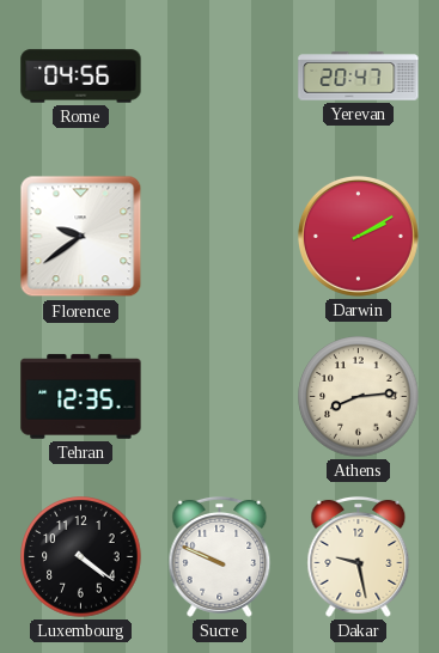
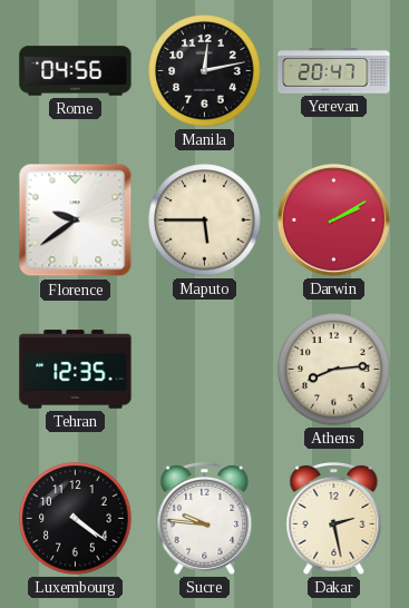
Manila: none -> 12:13 (205, 71)
Maputo: none -> 5:45 (205, 220)
Sucre: 9:49 -> 9:46 (205, 518)
Dakar: 9:28 -> 2:28 (334, 518)
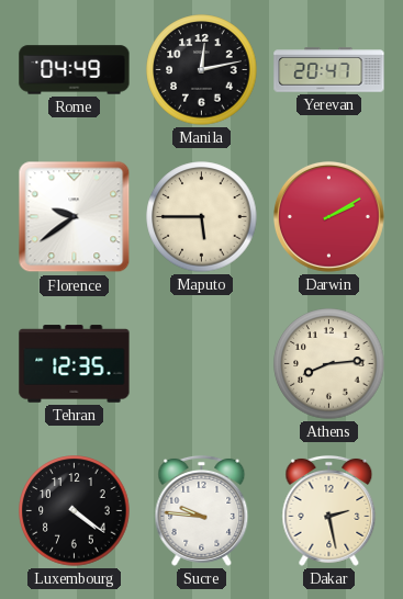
Rome: 04:56 -> 04:49 (75, 70)
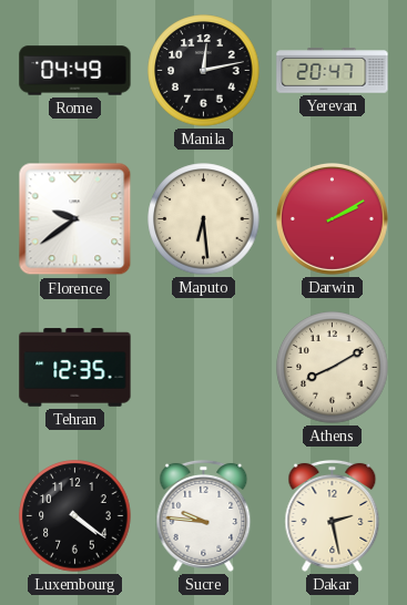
Maputo: 5:45 -> 6:29 (204, 219)
Athens: 8:14 -> 8:10 (333, 368)
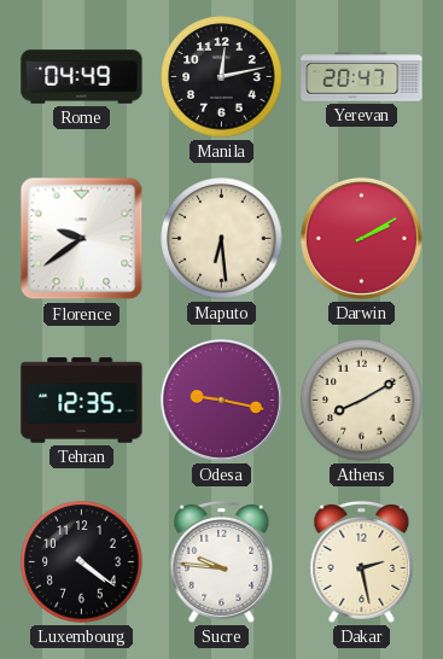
Odesa: none -> 9:17 (221, 400)
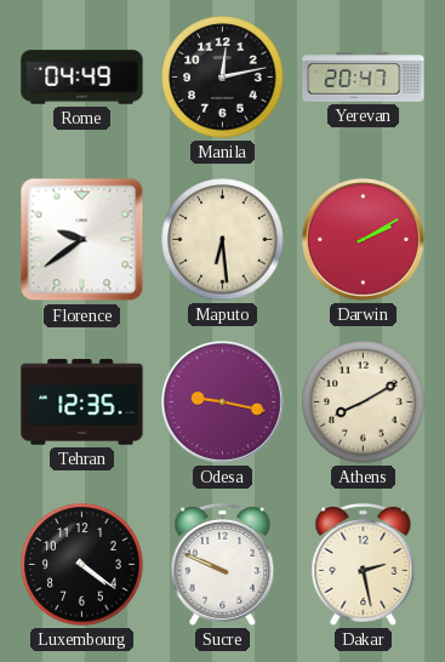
Sucre: 9:46 -> 9:49 (223, 564)
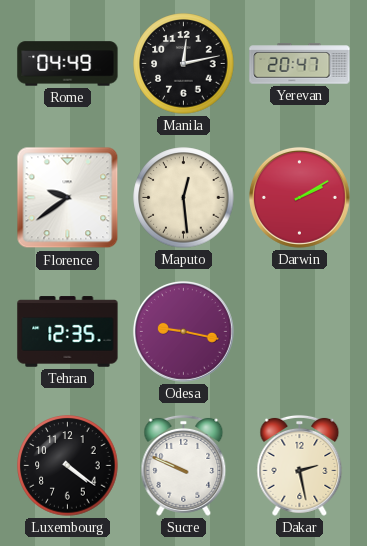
Maputo: 6:29 -> 12:29 (184, 198)
Athens: 8:10 -> none (364, 403)
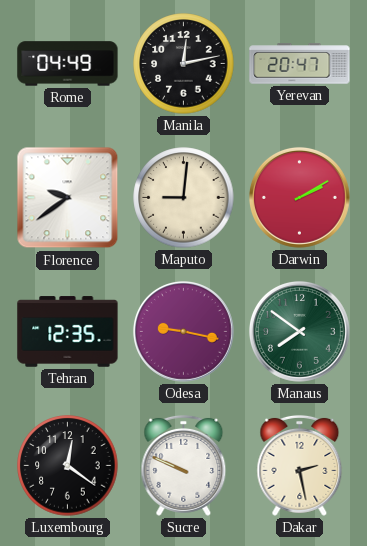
Maputo: 12:29 -> 9:01 (184, 198)
Manaus: none -> 7:51 (299, 331)
Luxembourg: 4:21 -> 12:21 (68, 466)
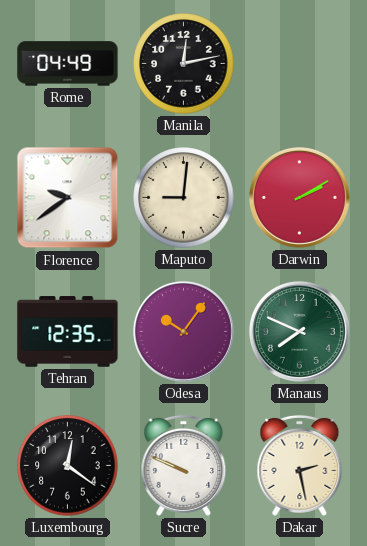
Yerevan: 20:47 -> none (300, 64)
Odesa: 9:17 -> 10:06 (183, 331)
Manaus: 7:51 -> 7:49 (299, 331)
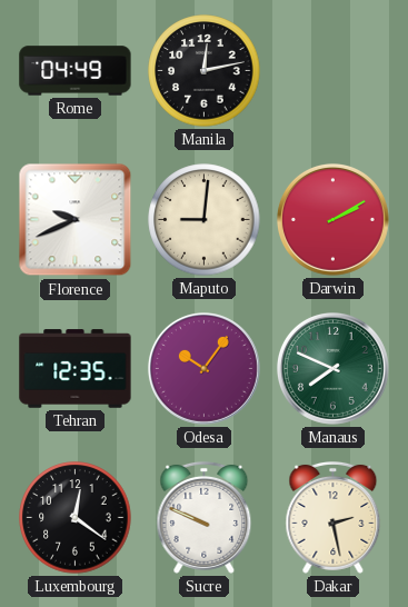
Florence: 9:39 -> 9:41 (76, 220)
